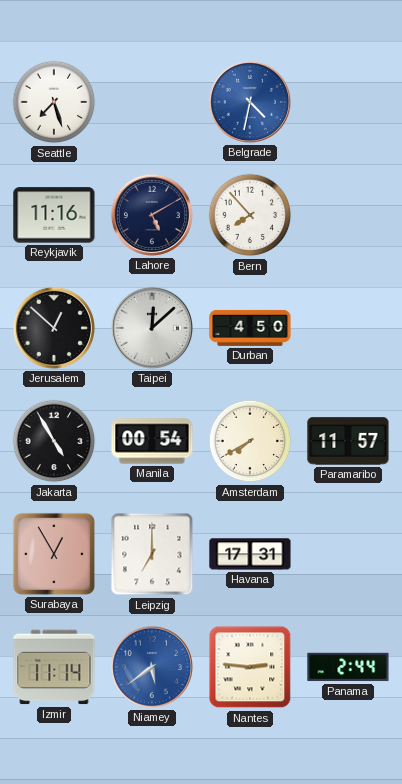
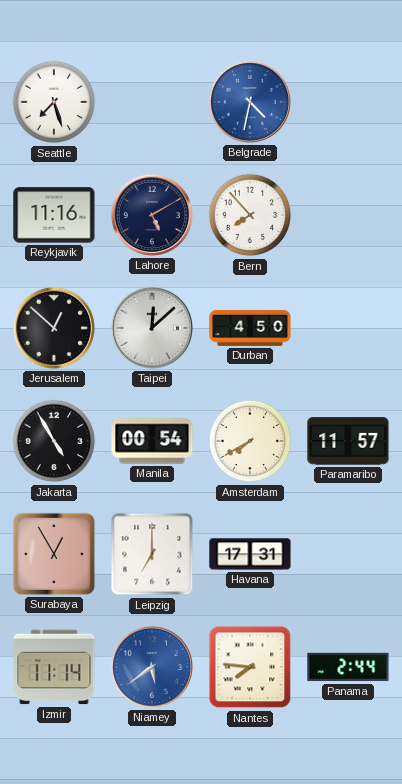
Nantes: 2:46 -> 7:46 (250, 667)
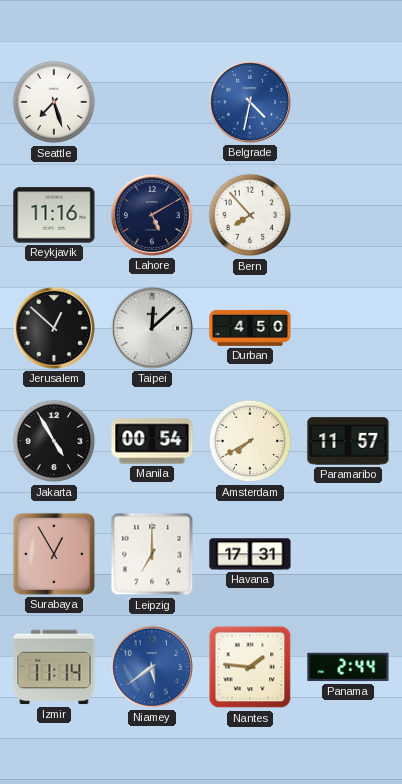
Nantes: 7:46 -> 1:46 (250, 667)
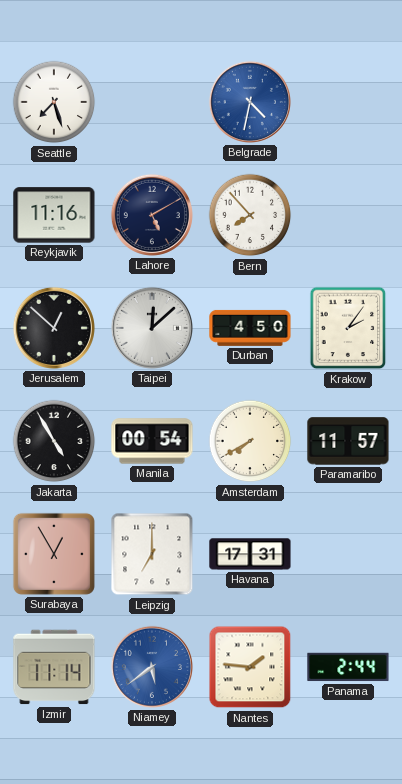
Krakow: none -> 2:06 (348, 328)
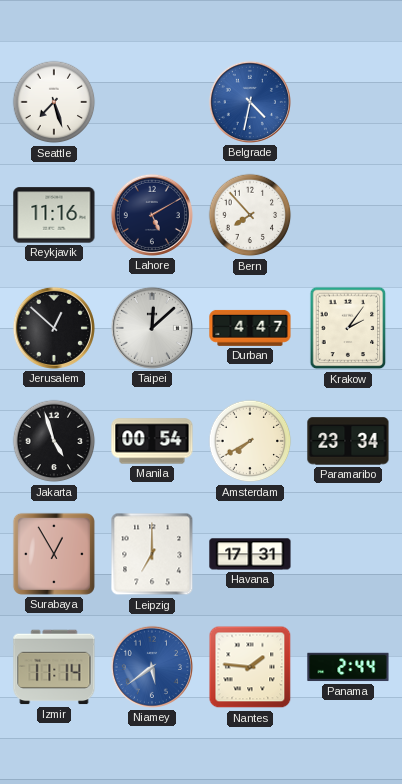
Durban: 4:50 -> 4:47 (250, 328)
Jakarta: 4:55 -> 4:57 (54, 441)
Paramaribo: 11:57 -> 23:34 (348, 441)
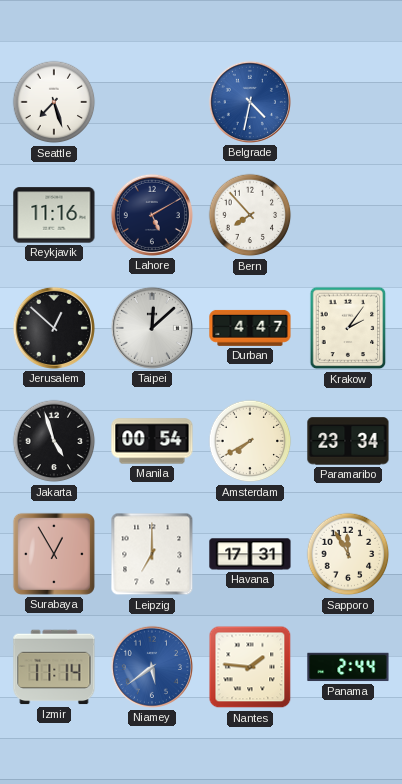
Sapporo: none -> 11:55 (348, 554)
